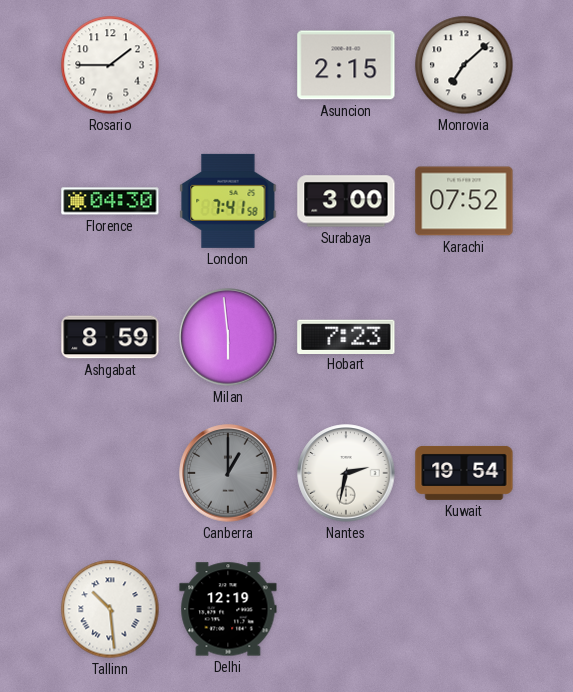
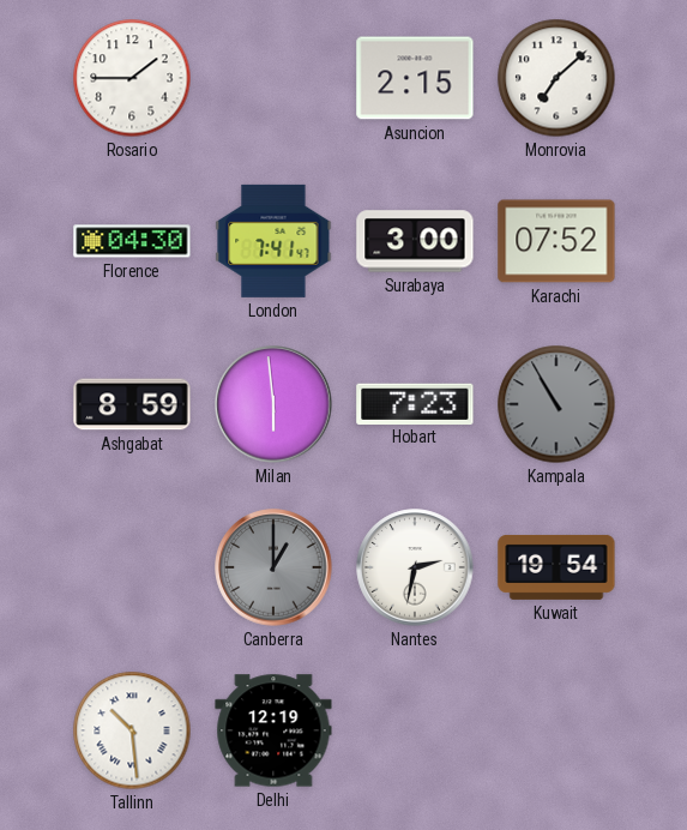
London: 7:41:58 -> 7:41:47 (273, 241)
Kampala: none -> 10:55 (556, 404)
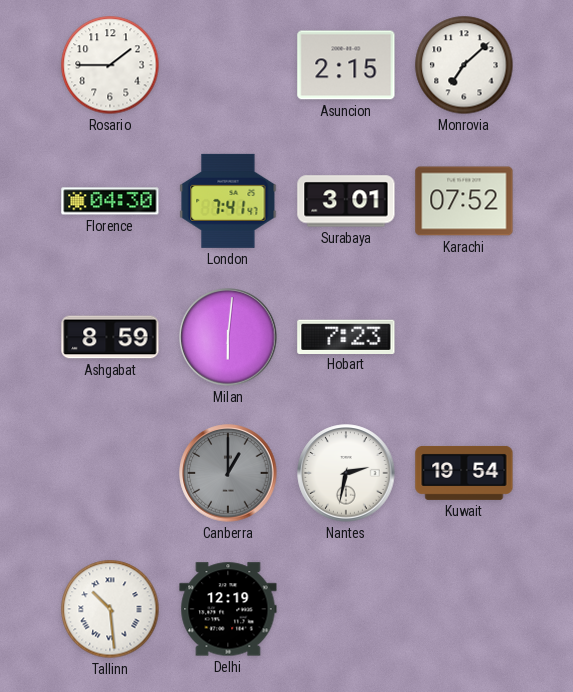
Surabaya: 3:00 -> 3:01 (346, 201)
Milan: 5:59 -> 6:01 (228, 337)
Kampala: 10:55 -> none (556, 404)
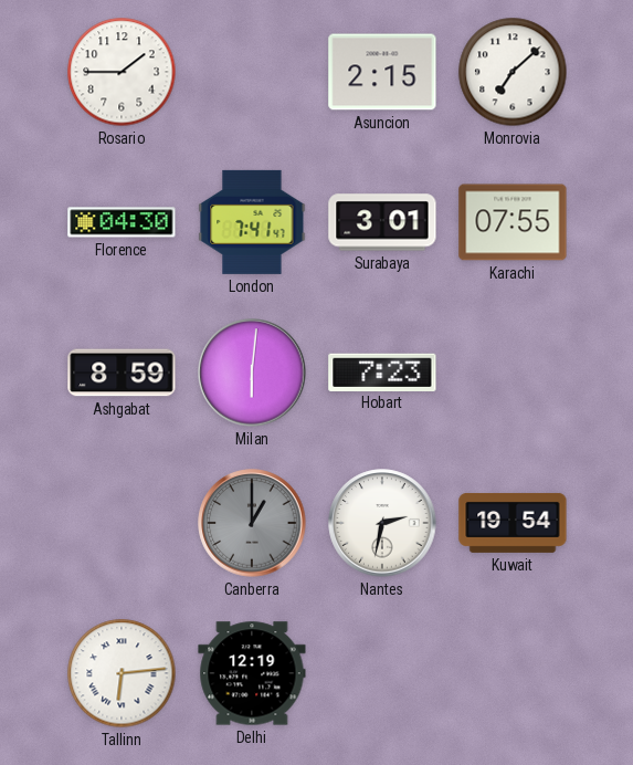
Karachi: 07:52 -> 07:55 (513, 222)
Tallinn: 10:29 -> 6:14 (122, 673)
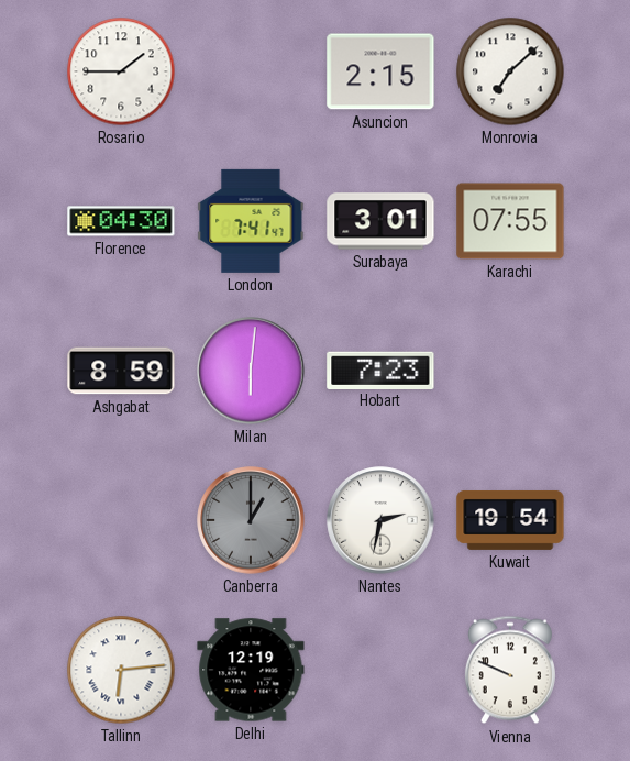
Vienna: none -> 9:49 (510, 670)
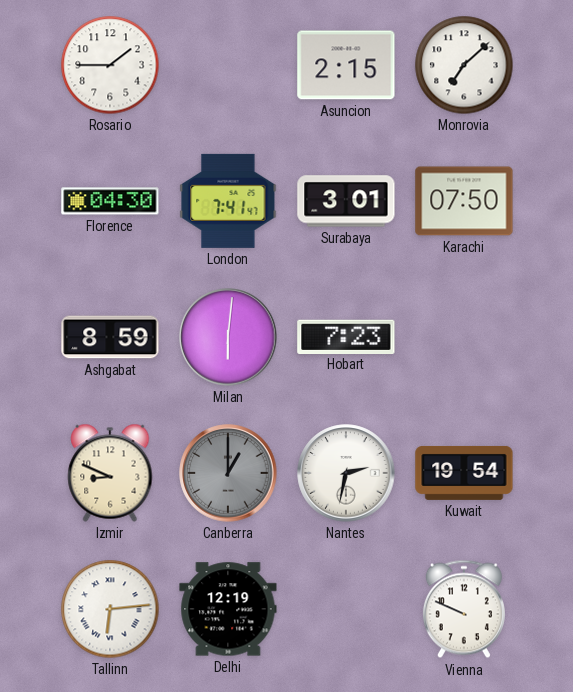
Karachi: 07:55 -> 07:50 (464, 201)
Izmir: none -> 8:49 (110, 473)
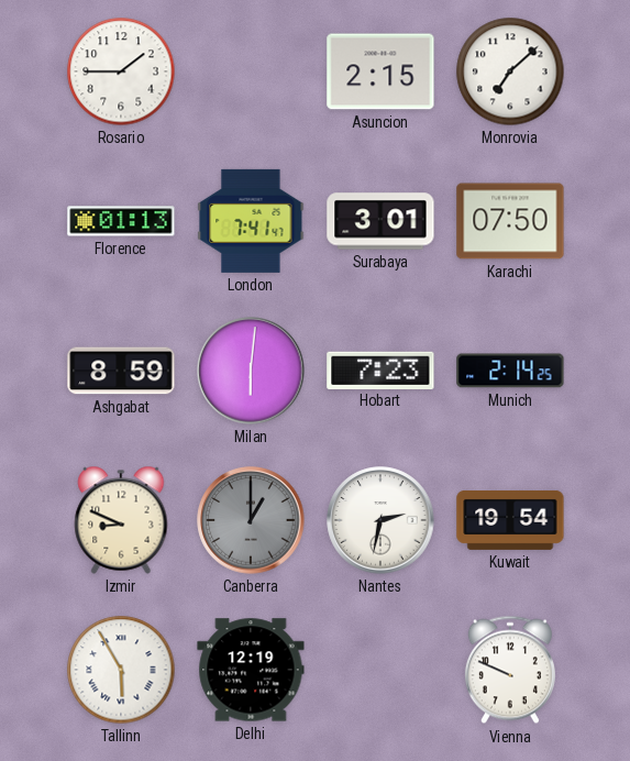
Florence: 04:30 -> 01:13 (121, 221)
Munich: none -> 2:14 (510, 371)
Tallinn: 6:14 -> 5:55 (121, 670)
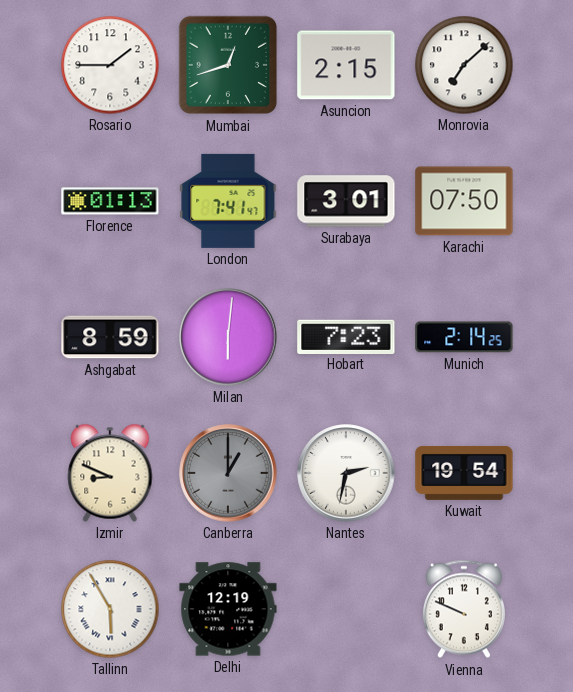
Mumbai: none -> 12:42 (228, 65)
